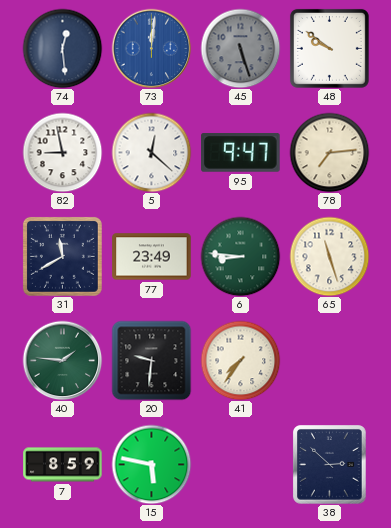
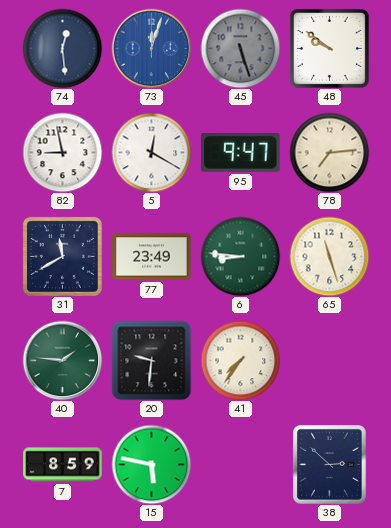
73: 12:01 -> 12:03 (151, 48)
5: 12:22 -> 12:20 (151, 152)
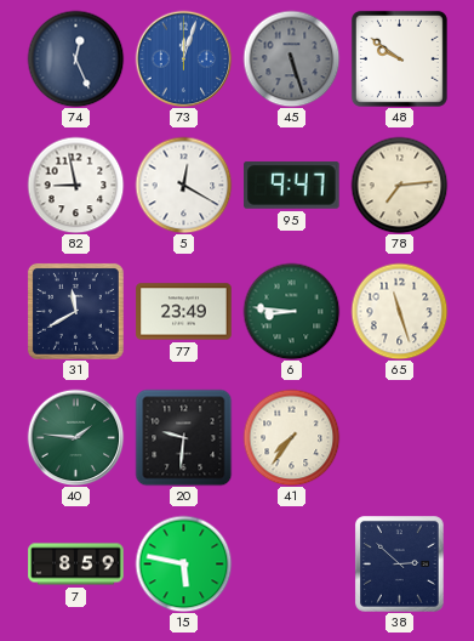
74: 12:29 -> 12:26 (75, 58)
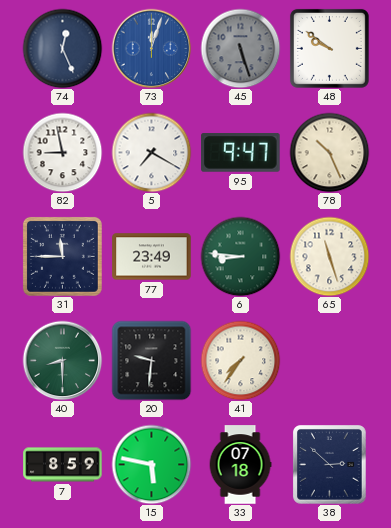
5: 12:20 -> 7:20 (151, 152)
78: 7:14 -> 10:26 (329, 152)
31: 11:40 -> 11:45 (62, 256)
40: 1:46 -> 8:30 (62, 360)
33: none -> 07:18 (240, 465)
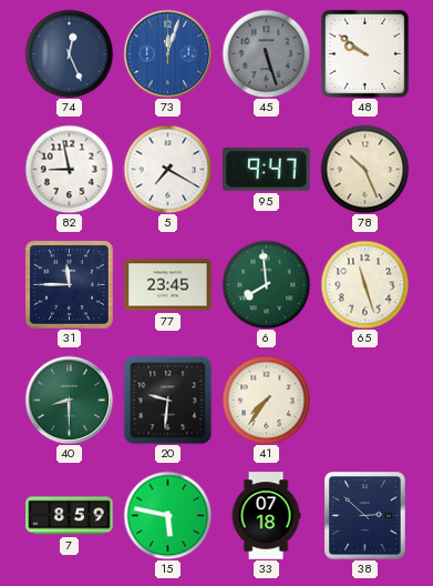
77: 23:49 -> 23:45 (168, 285)
6: 8:46 -> 7:59 (266, 284)
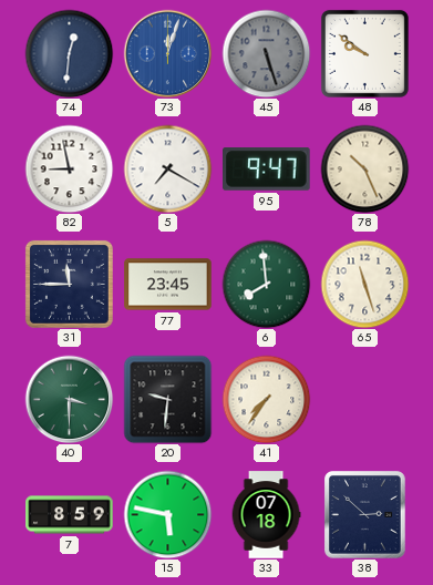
74: 12:26 -> 12:31 (69, 53)
40: 8:30 -> 3:30 (69, 399)
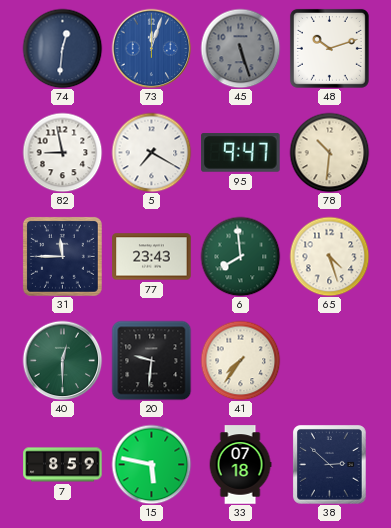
48: 9:51 -> 10:12 (329, 48)
78: 10:26 -> 10:31 (329, 152)
77: 23:45 -> 23:43 (152, 257)
65: 11:27 -> 4:27 (329, 256)
40: 3:30 -> 12:30 (62, 360)
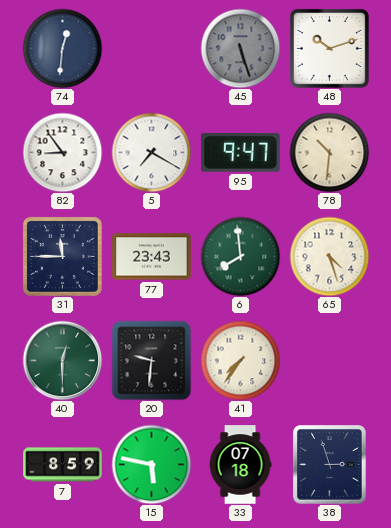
73: 12:03 -> none (151, 48)
82: 8:58 -> 8:54 (62, 152)
38: 2:52 -> 2:57 (330, 465)
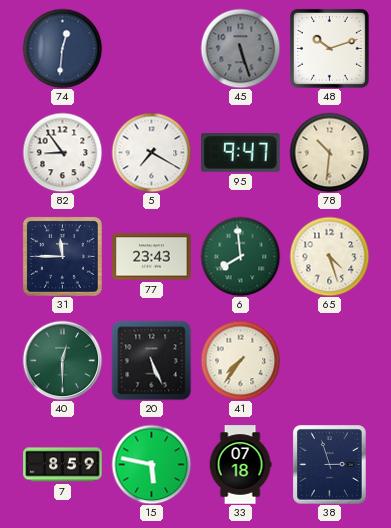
20: 9:31 -> 5:26 (151, 360)
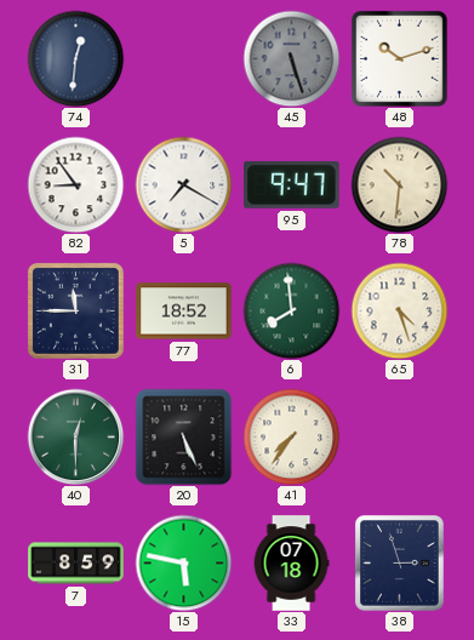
77: 23:43 -> 18:52 (184, 312)
